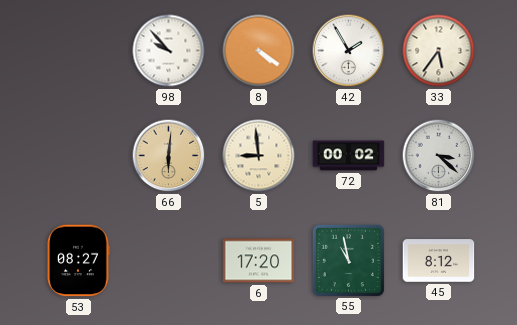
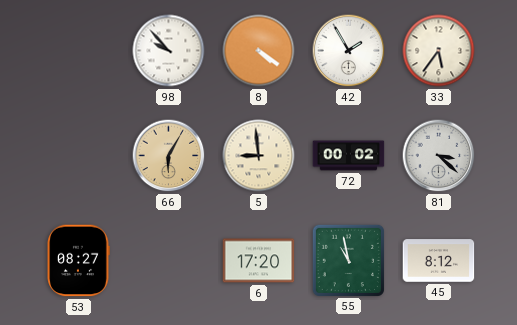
66: 6:01 -> 6:05 (169, 156)
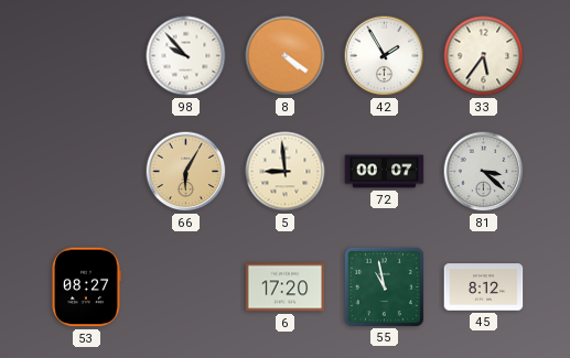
72: 00:02 -> 00:07 (385, 172)
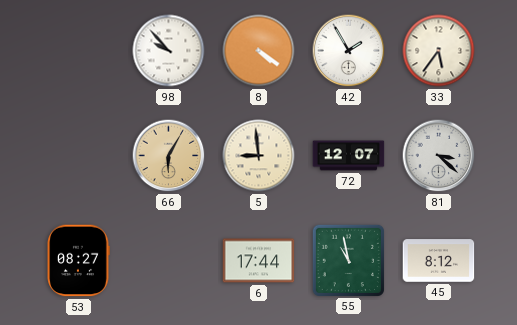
72: 00:07 -> 12:07 (349, 156)
6: 17:20 -> 17:44 (259, 261)
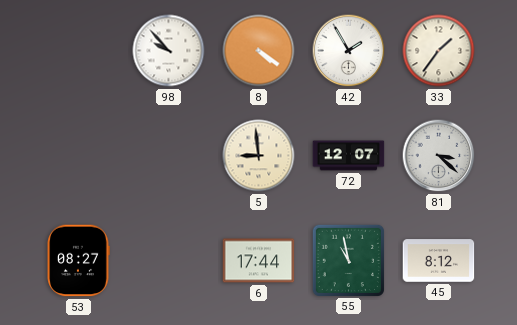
33: 5:36 -> 1:36 (439, 51)
66: 6:05 -> none (169, 156)
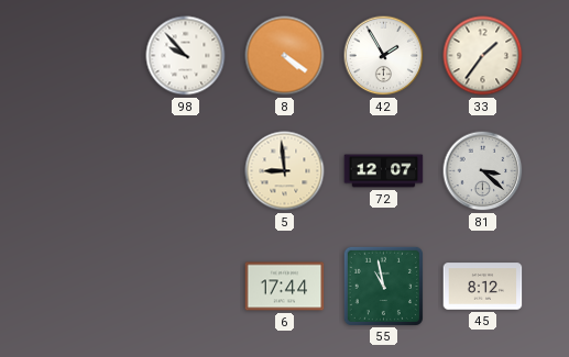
53: 08:27 -> none (78, 261)
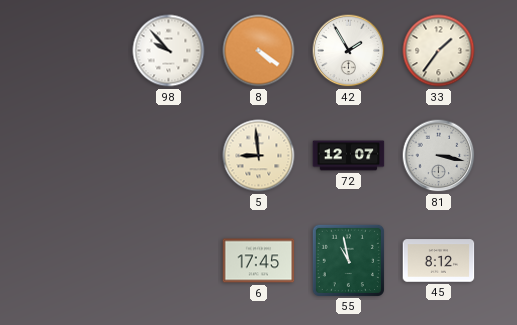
81: 3:22 -> 3:17 (439, 156)
6: 17:44 -> 17:45 (259, 261)
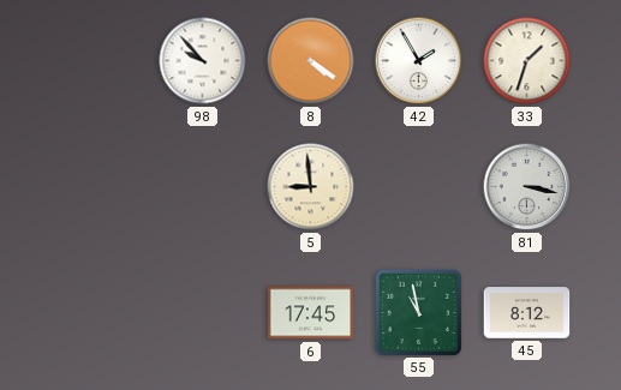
33: 1:36 -> 1:33 (527, 61)
72: 12:07 -> none (349, 156)
